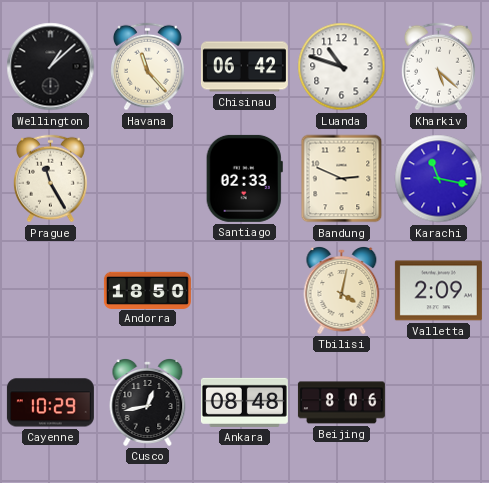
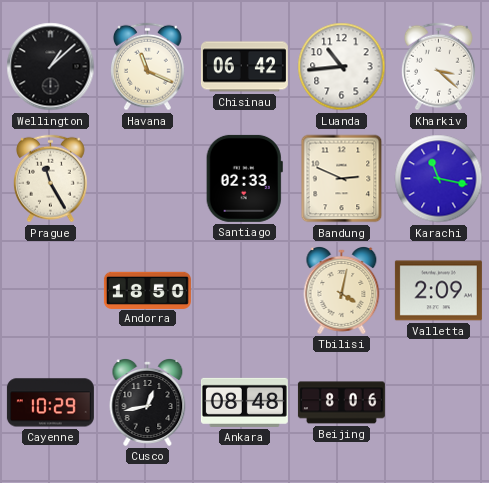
Havana: 11:23 -> 11:19 (147, 67)
Luanda: 10:48 -> 10:44 (342, 67)
Kharkiv: 5:22 -> 3:22 (438, 67)
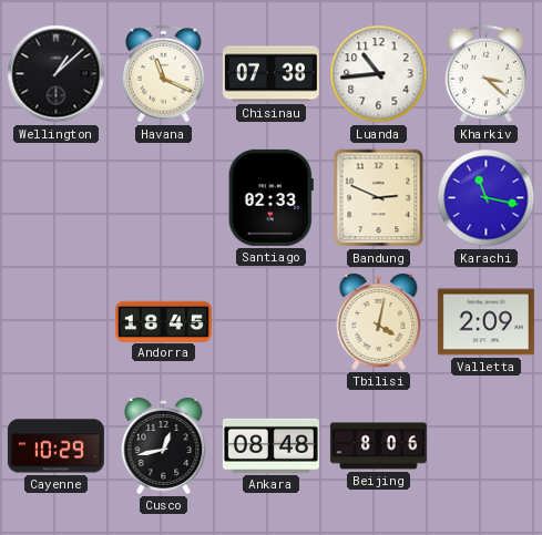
Chisinau: 06:42 -> 07:38 (270, 74)
Prague: 11:25 -> none (50, 179)
Andorra: 18:50 -> 18:45 (163, 321)
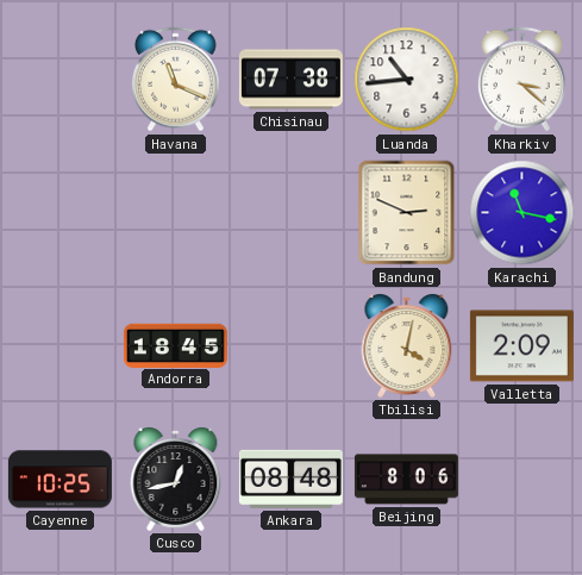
Wellington: 1:08 -> none (57, 74)
Santiago: 02:33 -> none (270, 197)
Cayenne: 10:29 -> 10:25 (60, 480)
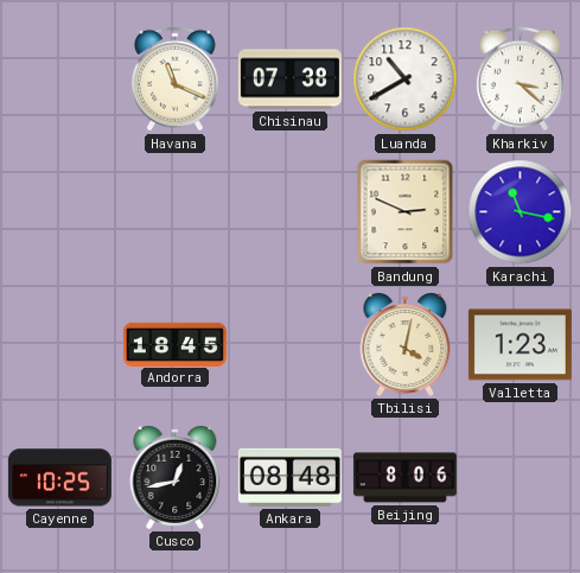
Luanda: 10:44 -> 10:40 (406, 79)
Valletta: 2:09 -> 1:23 (520, 345)
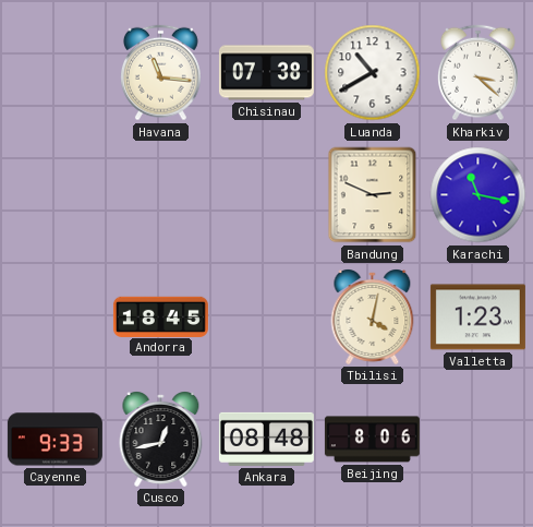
Havana: 11:19 -> 11:16 (160, 73)
Cayenne: 10:25 -> 9:33 (54, 440)
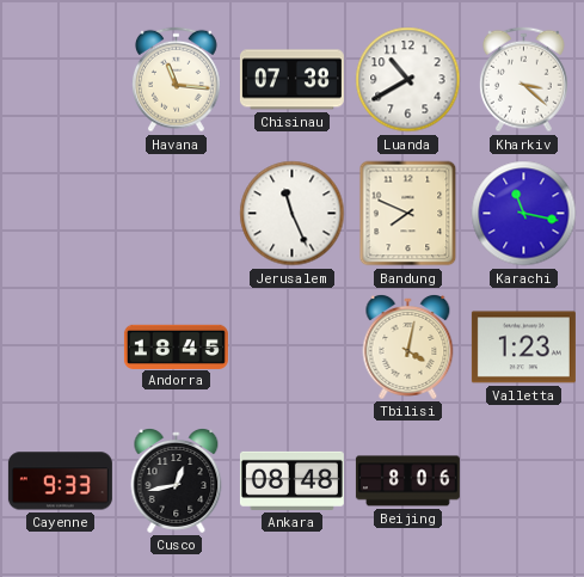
Jerusalem: none -> 11:26 (293, 214)
Bandung: 2:49 -> 7:49 (408, 214)
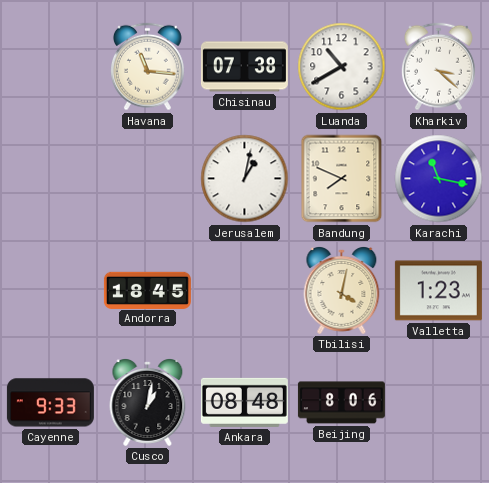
Jerusalem: 11:26 -> 1:02 (245, 179)
Cusco: 12:43 -> 1:02 (148, 403)
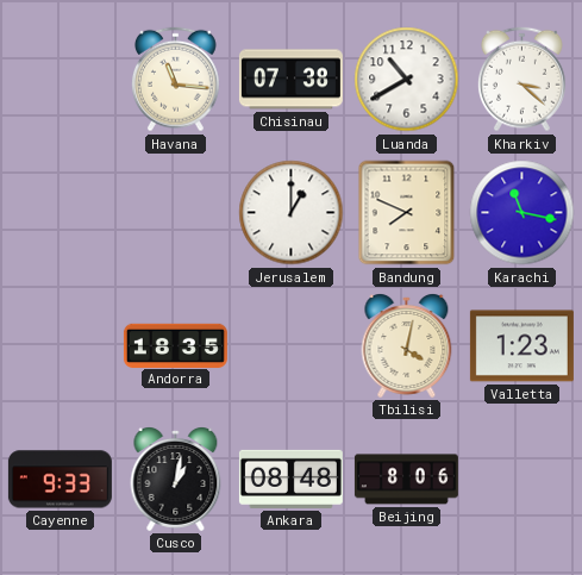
Jerusalem: 1:02 -> 1:00 (292, 213)
Andorra: 18:45 -> 18:35 (175, 345)
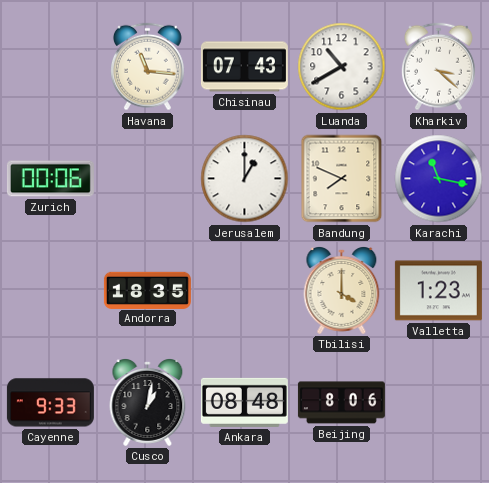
Chisinau: 07:38 -> 07:43 (244, 67)
Zurich: none -> 00:06 (50, 179)
Tbilisi: 4:02 -> 4:00 (342, 291)
